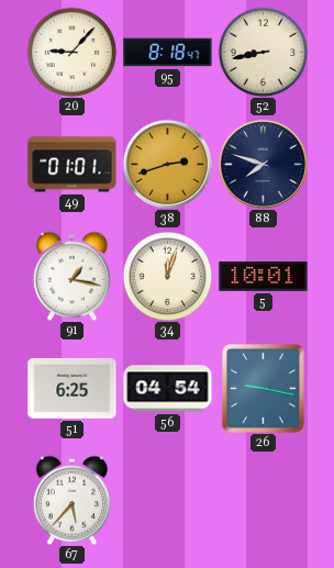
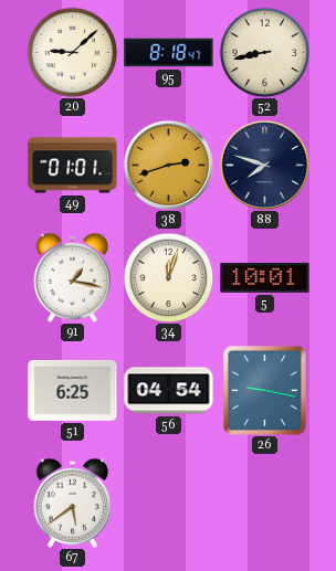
20: 9:07 -> 9:08 (72, 52)
67: 5:37 -> 5:39 (72, 503)
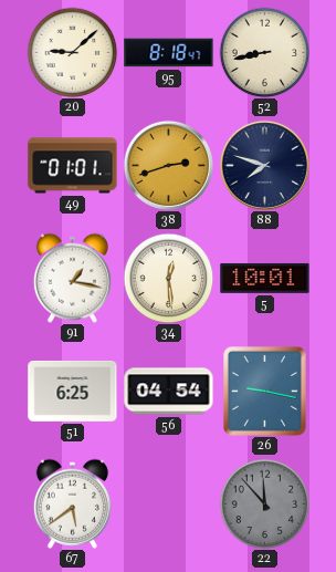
34: 12:03 -> 12:29 (168, 278)
22: none -> 11:53 (264, 503)
